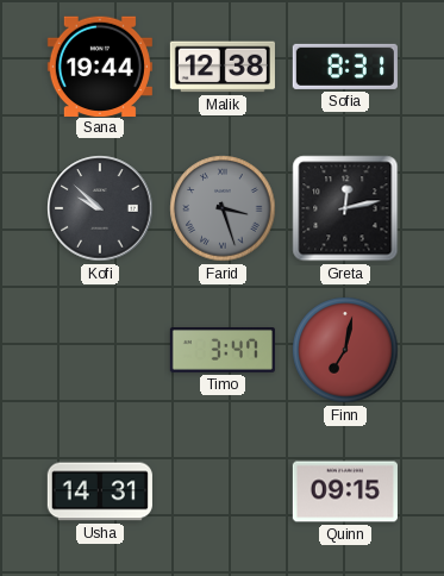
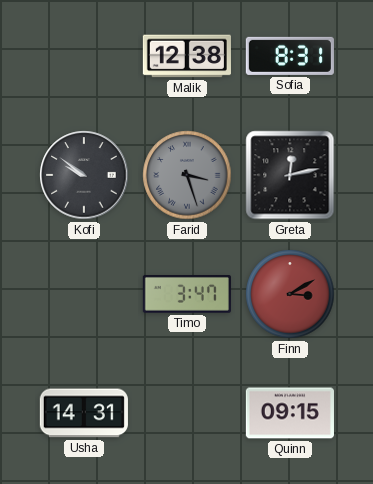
Sana: 19:44 -> none (100, 65)
Kofi: 9:52 -> 9:51 (84, 175)
Finn: 7:02 -> 3:10 (290, 294)
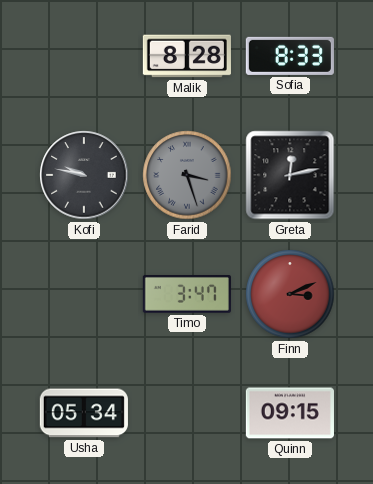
Malik: 12:38 -> 8:28 (187, 56)
Sofia: 8:31 -> 8:33 (290, 56)
Kofi: 9:51 -> 9:47 (84, 175)
Finn: 3:10 -> 3:11 (290, 294)
Usha: 14:31 -> 05:34 (84, 413)
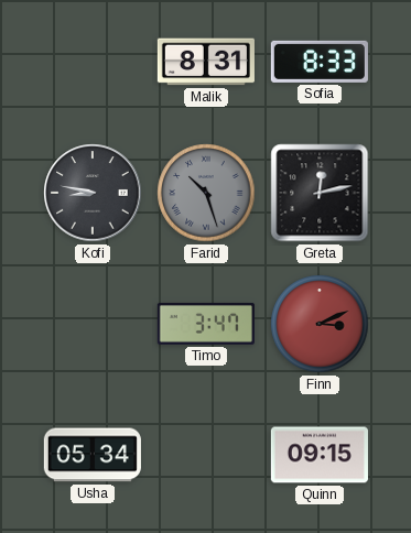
Malik: 8:28 -> 8:31 (206, 62)
Kofi: 9:47 -> 8:47 (93, 193)
Farid: 3:27 -> 10:27 (206, 193)
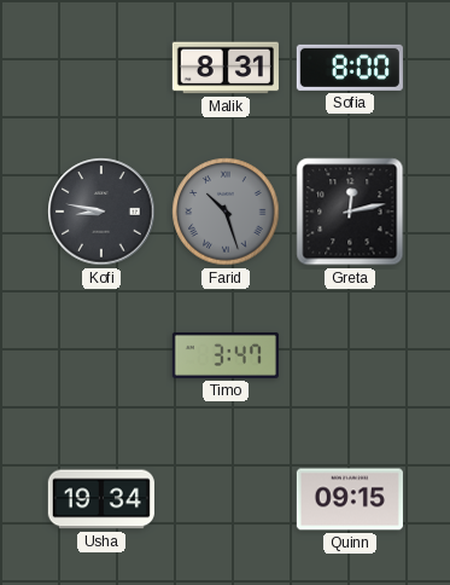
Sofia: 8:33 -> 8:00 (350, 68)
Finn: 3:11 -> none (320, 324)
Usha: 05:34 -> 19:34 (101, 499)
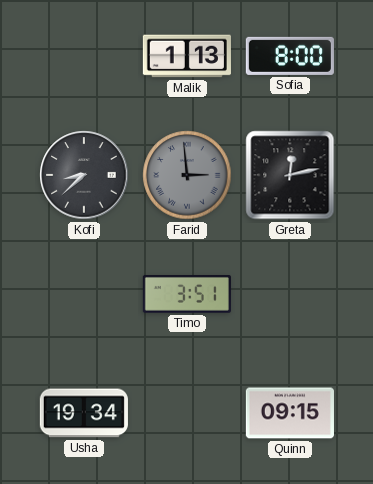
Malik: 8:31 -> 1:13 (187, 56)
Kofi: 8:47 -> 8:38 (84, 175)
Farid: 10:27 -> 2:59 (187, 175)
Timo: 3:47 -> 3:51 (187, 295)
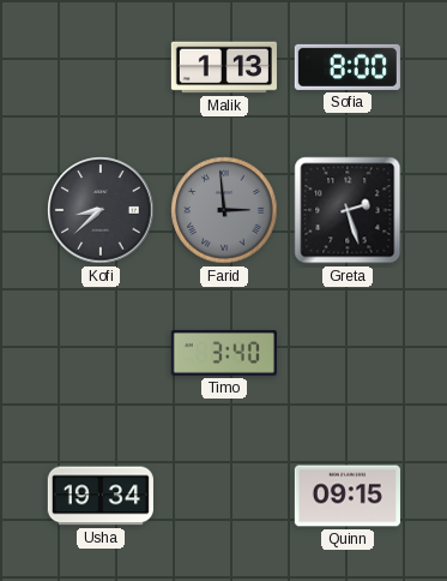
Greta: 12:13 -> 2:27 (348, 210)
Timo: 3:51 -> 3:40 (224, 354)
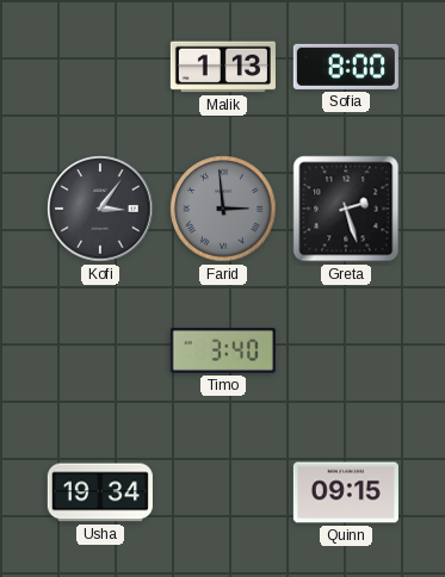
Kofi: 8:38 -> 3:06 (100, 209)
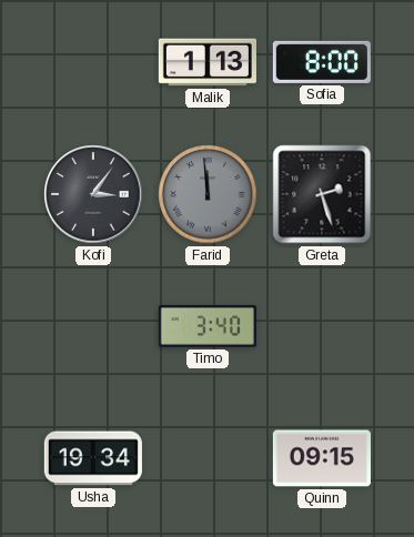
Farid: 2:59 -> 11:59 (208, 194)
